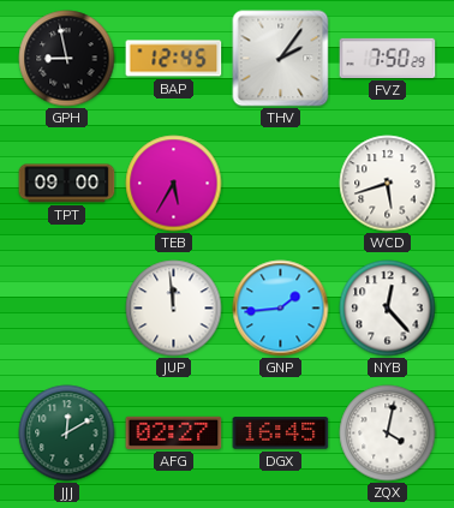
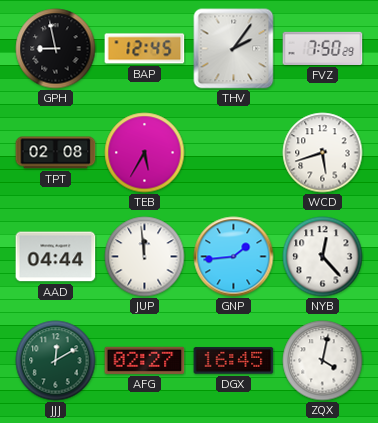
TPT: 09:00 -> 02:08 (56, 153)
AAD: none -> 04:44 (56, 257)
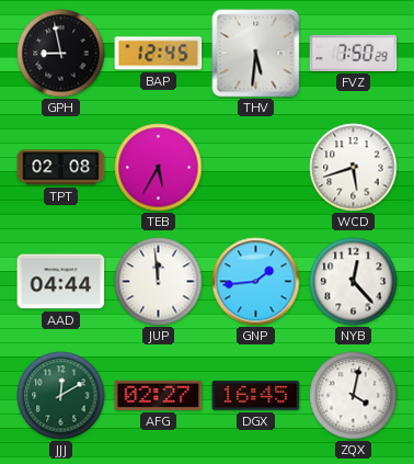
THV: 2:06 -> 5:31 (256, 54)
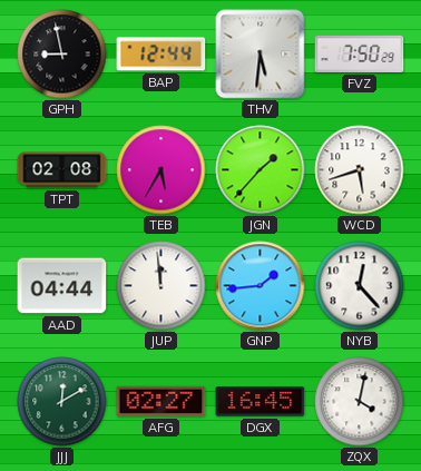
BAP: 12:45 -> 12:44 (161, 55)
JGN: none -> 1:37 (261, 170)
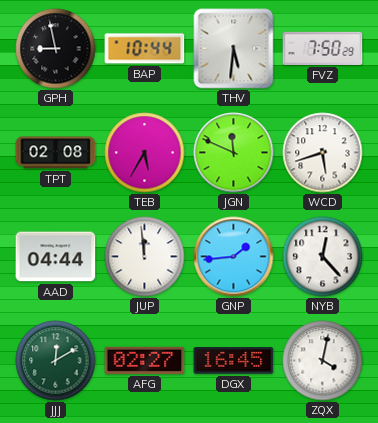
BAP: 12:44 -> 10:44 (145, 49)
JGN: 1:37 -> 11:49 (234, 153)
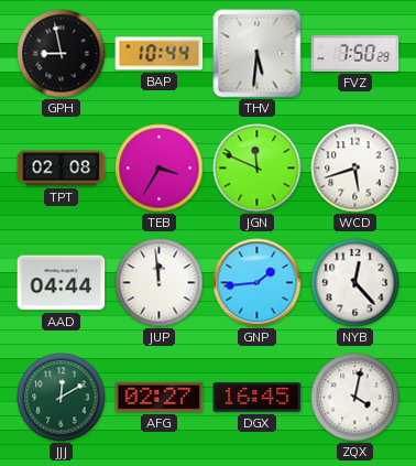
TEB: 5:35 -> 3:35 (160, 169)
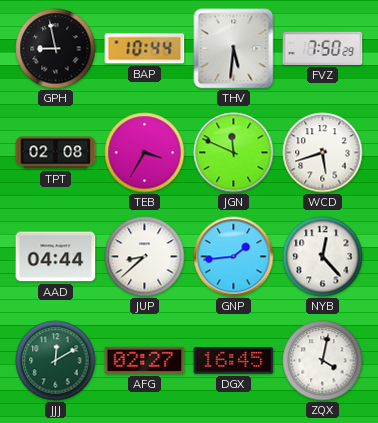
JUP: 11:59 -> 8:38 (145, 257)
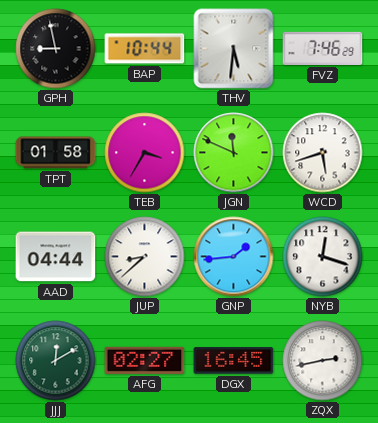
FVZ: 7:50 -> 7:46 (323, 48)
TPT: 02:08 -> 01:58 (56, 153)
NYB: 12:23 -> 12:18 (323, 257)
ZQX: 4:02 -> 2:43 (323, 361)
